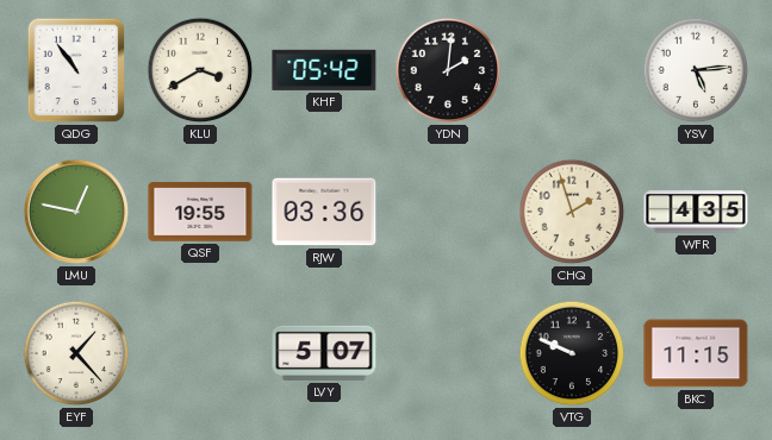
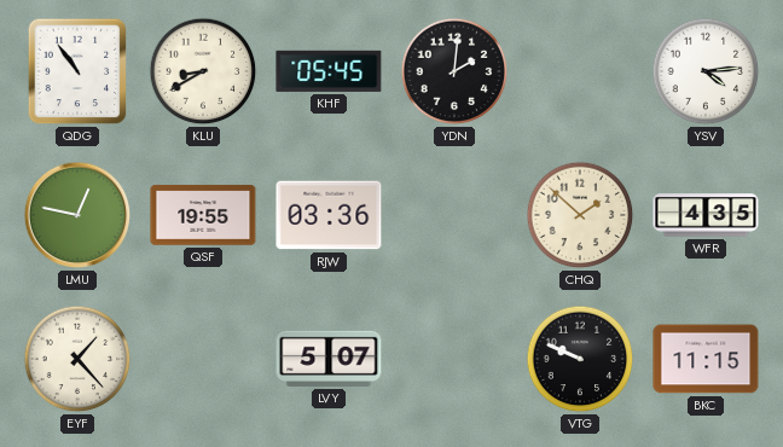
KLU: 3:40 -> 8:40 (203, 71)
KHF: 05:42 -> 05:45 (329, 71)
YSV: 5:14 -> 4:14 (706, 71)
CHQ: 1:57 -> 1:52 (580, 215)
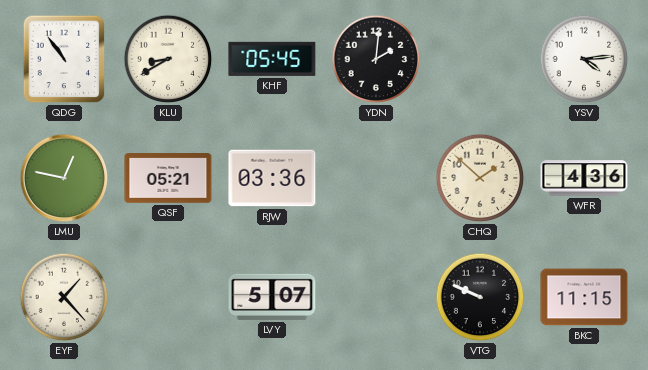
QSF: 19:55 -> 05:21 (168, 178)
WFR: 4:35 -> 4:36 (584, 178)
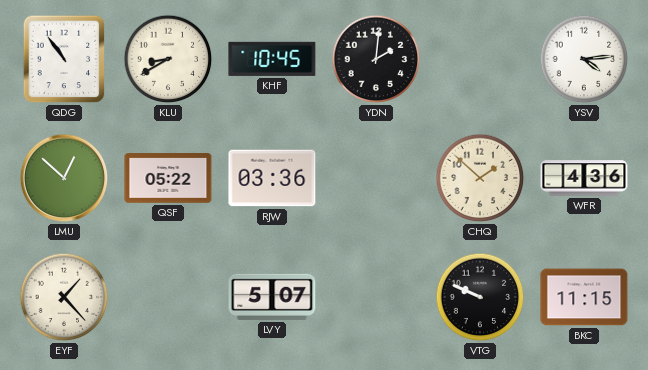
KHF: 05:45 -> 10:45 (272, 59)
LMU: 12:47 -> 12:52 (64, 178)
QSF: 05:21 -> 05:22 (168, 178)
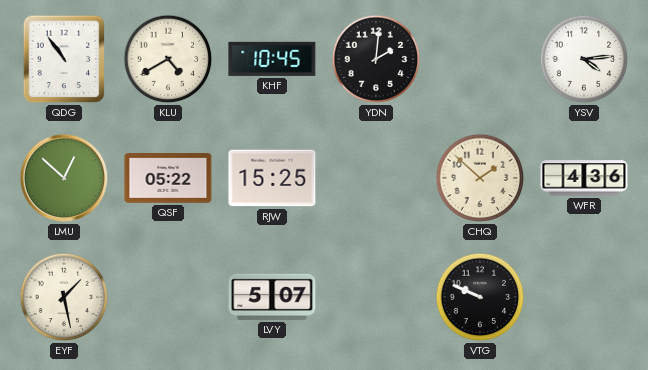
KLU: 8:40 -> 4:40 (168, 59)
RJW: 03:36 -> 15:25 (272, 178)
EYF: 1:23 -> 1:28 (64, 297)
BKC: 11:15 -> none (584, 297)
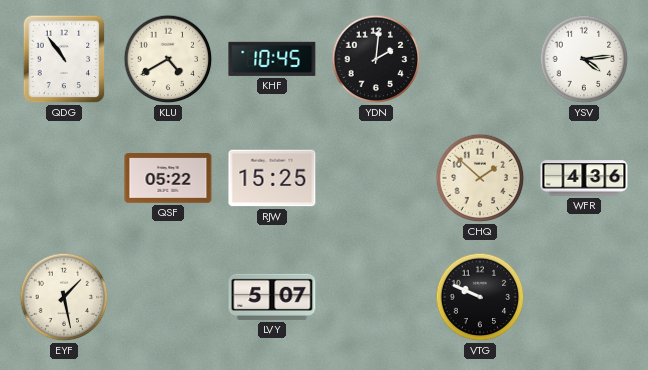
LMU: 12:52 -> none (64, 178)
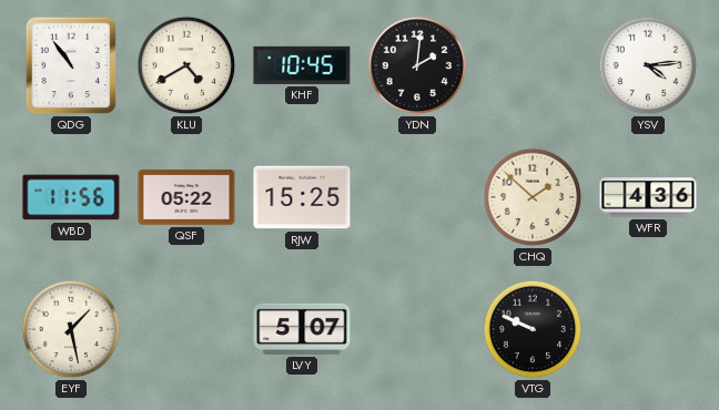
WBD: none -> 11:56 (71, 197)
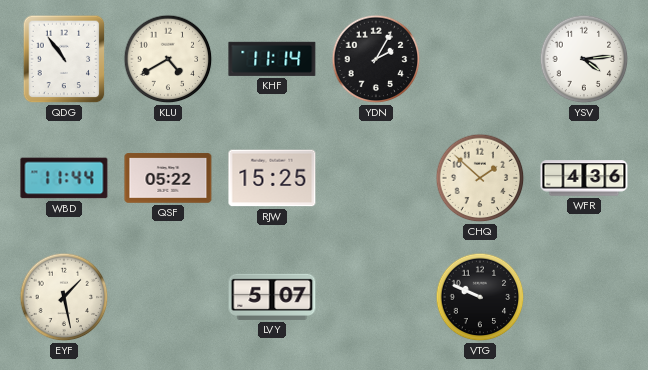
KHF: 10:45 -> 11:14 (272, 59)
YDN: 2:01 -> 2:05 (376, 59)
WBD: 11:56 -> 11:44 (64, 178)
